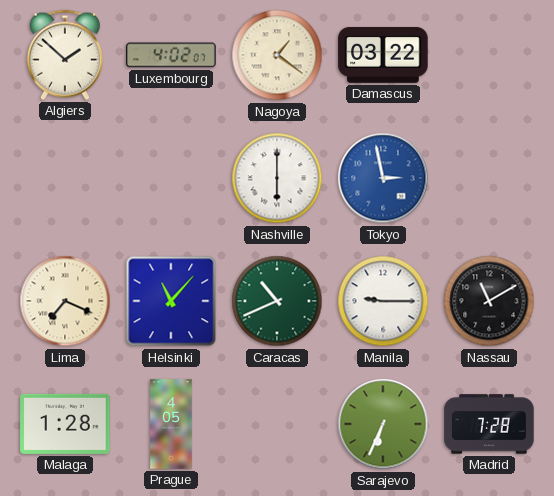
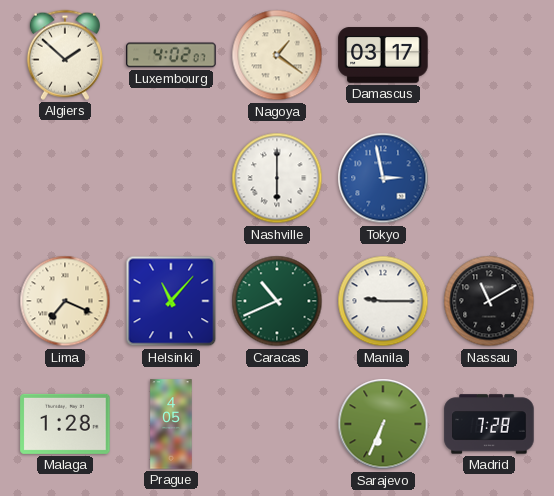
Damascus: 03:22 -> 03:17 (383, 55)
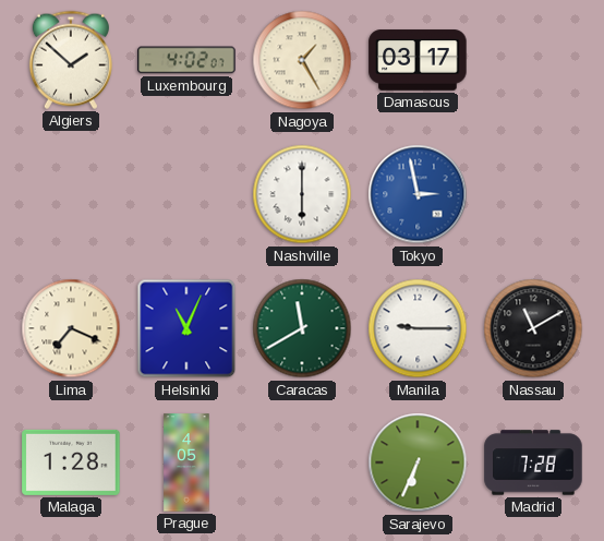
Nagoya: 1:21 -> 1:25 (302, 60)
Helsinki: 11:07 -> 11:04 (186, 328)
Caracas: 10:41 -> 11:40 (302, 328)
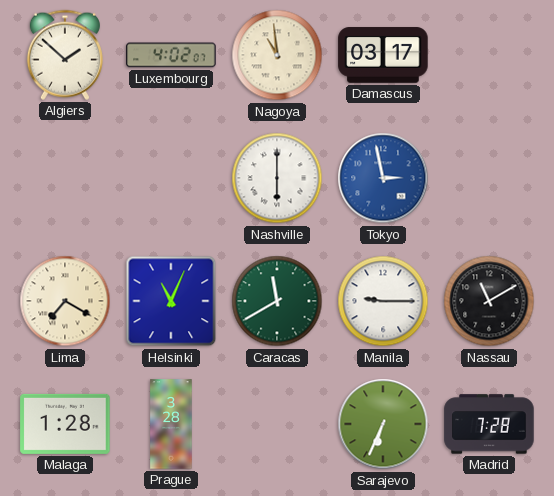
Nagoya: 1:25 -> 10:59 (277, 55)
Lima: 7:19 -> 7:20 (65, 301)
Prague: 4:05 -> 3:28 (171, 424)
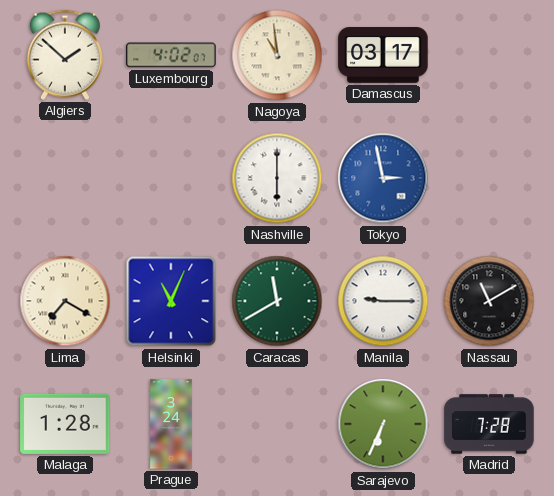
Prague: 3:28 -> 3:24 (171, 424)
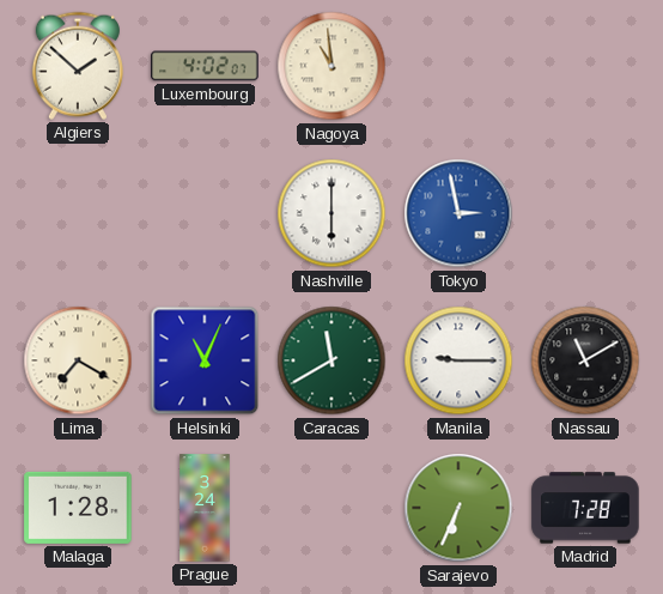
Damascus: 03:17 -> none (383, 55)
